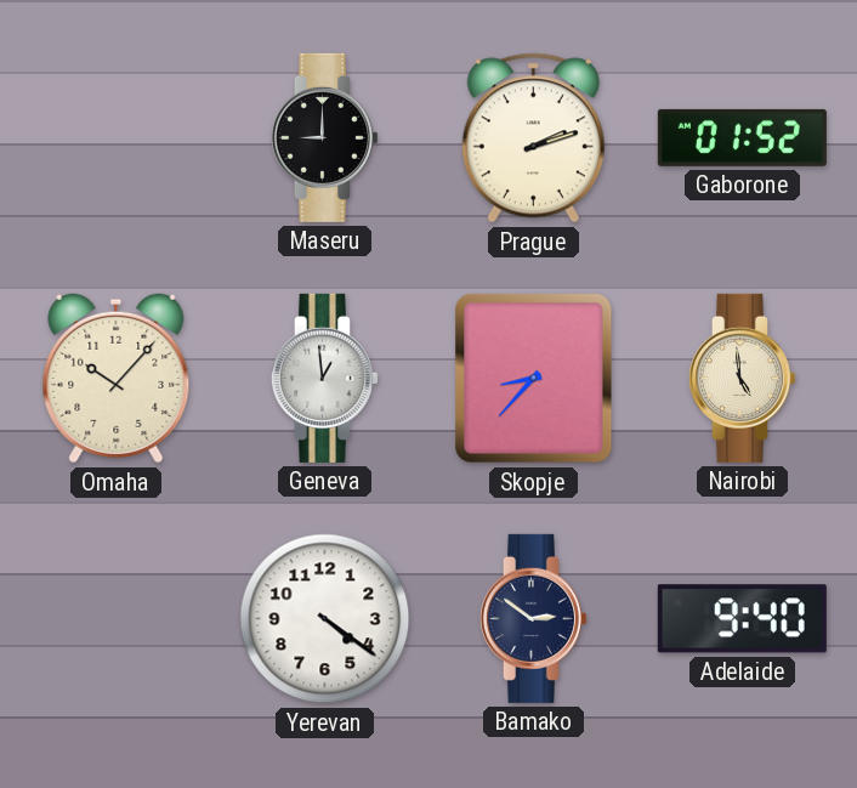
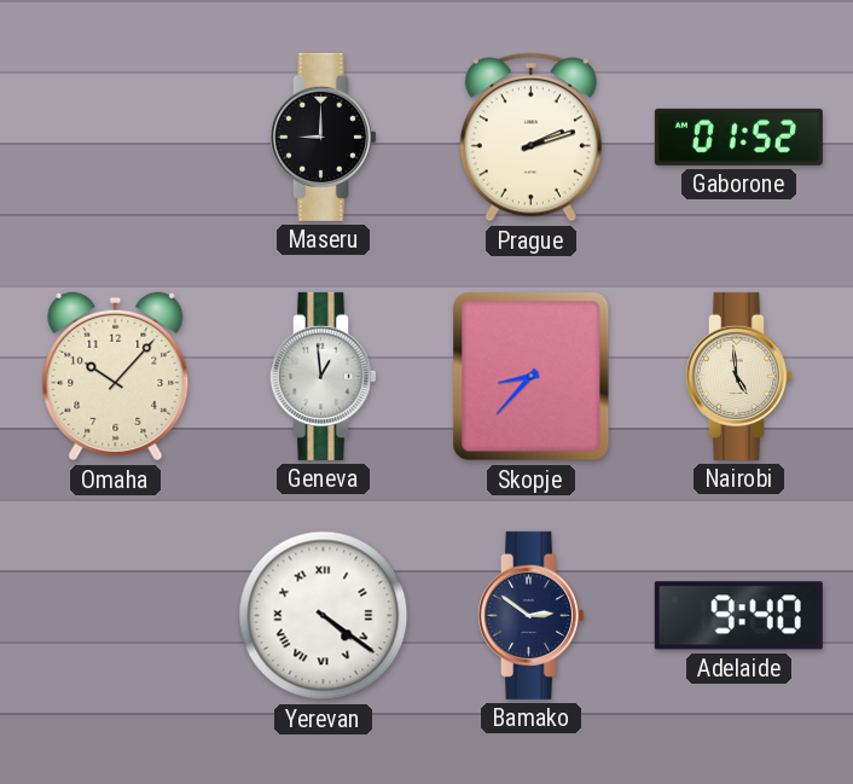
Yerevan numerals: Arabic -> Roman (324, 616)
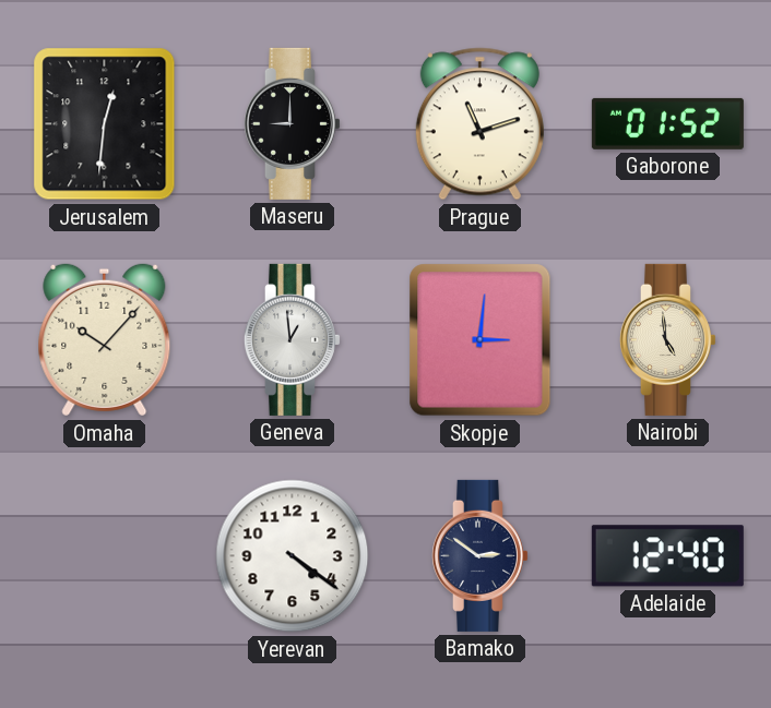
Jerusalem: none -> 12:31 (105, 124)
Prague: 2:12 -> 11:12 (479, 124)
Skopje: 8:37 -> 3:01 (481, 340)
Yerevan numerals: Roman -> Arabic (293, 556)
Adelaide: 9:40 -> 12:40 (667, 556)
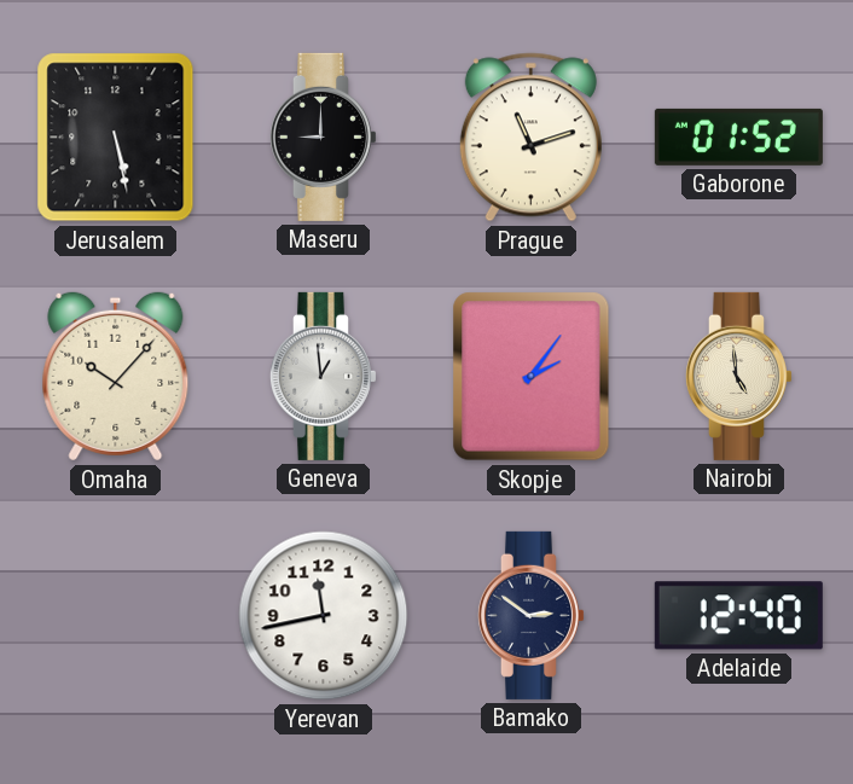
Jerusalem: 12:31 -> 5:28 (116, 138)
Skopje: 3:01 -> 2:06 (532, 377)
Yerevan: 4:21 -> 11:43 (324, 616)
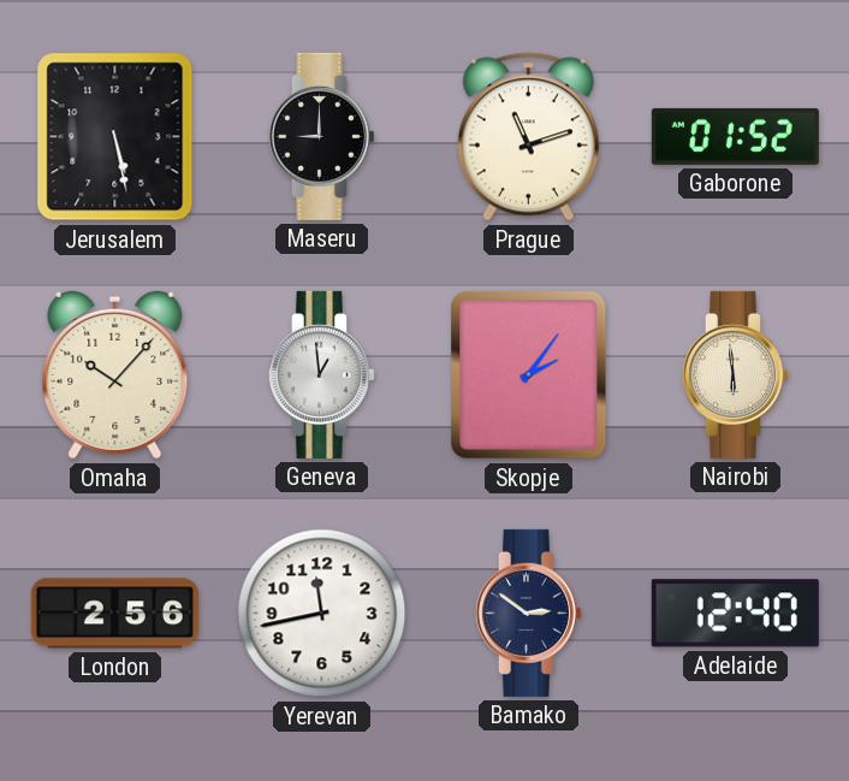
Nairobi: 4:59 -> 5:59 (735, 374)
London: none -> 2:56 (114, 614)
